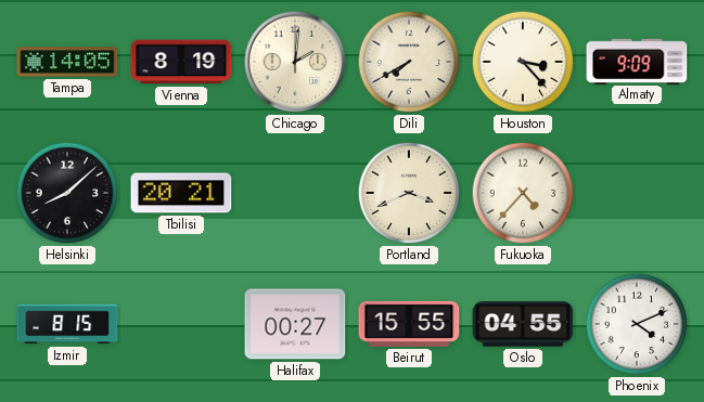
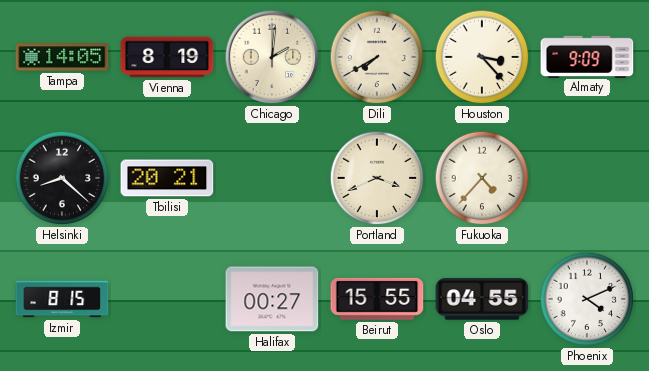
Helsinki: 8:08 -> 8:22 (62, 178)
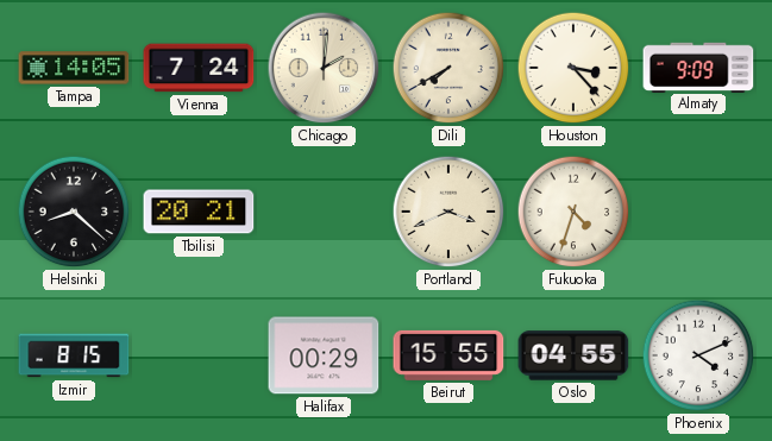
Vienna: 8:19 -> 7:24 (199, 68)
Fukuoka: 4:37 -> 4:33 (573, 212)
Halifax: 00:27 -> 00:29 (324, 355)
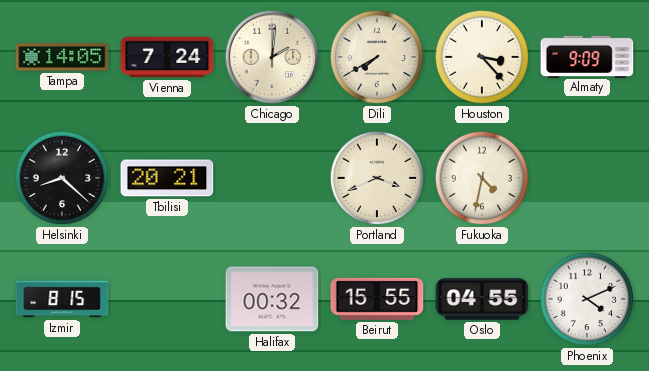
Fukuoka: 4:33 -> 4:32 (482, 178)
Halifax: 00:29 -> 00:32 (272, 299)
